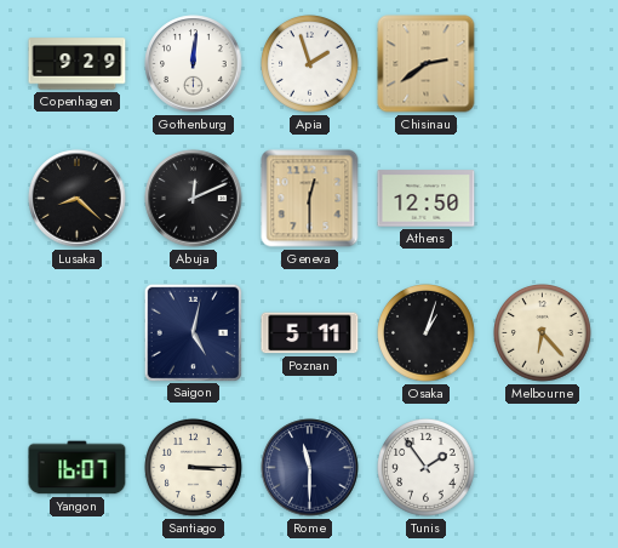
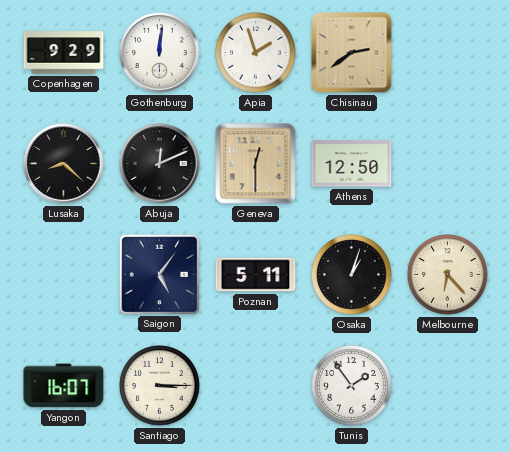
Saigon: 5:02 -> 5:06 (159, 274)
Rome: 11:30 -> none (310, 468)
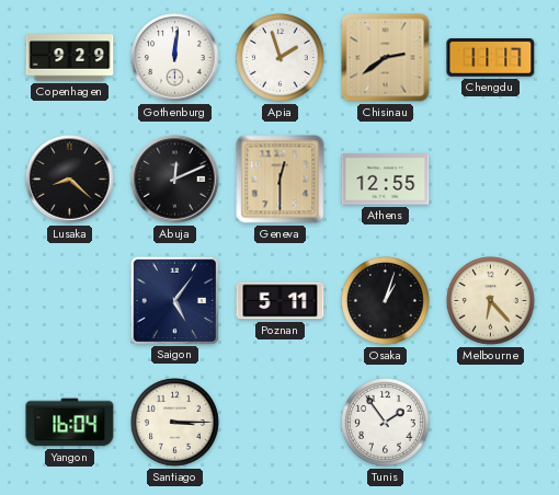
Chengdu: none -> 11:17 (491, 57)
Athens: 12:50 -> 12:55 (386, 180)
Yangon: 16:07 -> 16:04 (70, 423)
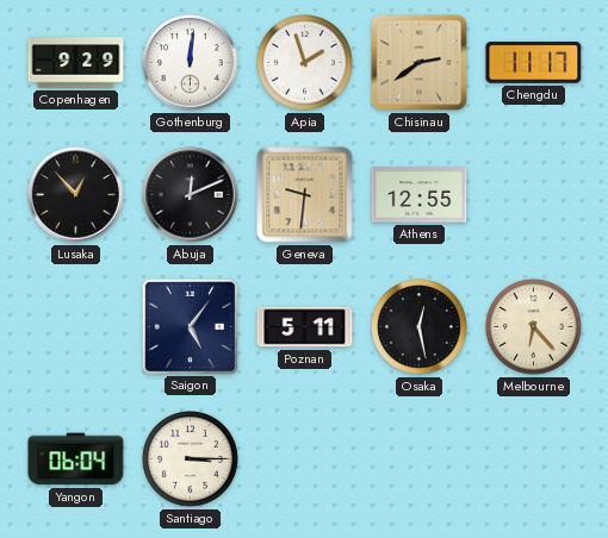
Lusaka: 8:22 -> 12:53 (76, 195)
Geneva: 12:30 -> 9:31 (305, 195)
Osaka: 1:03 -> 12:28 (420, 327)
Yangon: 16:04 -> 06:04 (76, 459)
Tunis: 1:54 -> none (386, 423)
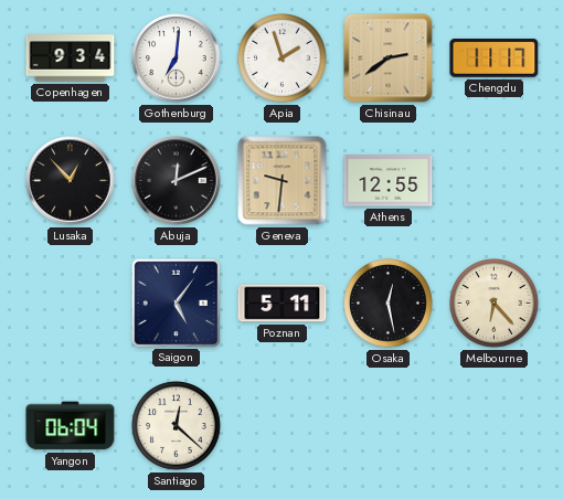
Copenhagen: 9:29 -> 9:34 (71, 59)
Gothenburg: 12:01 -> 7:01 (177, 59)
Santiago: 3:15 -> 12:22 (177, 426)
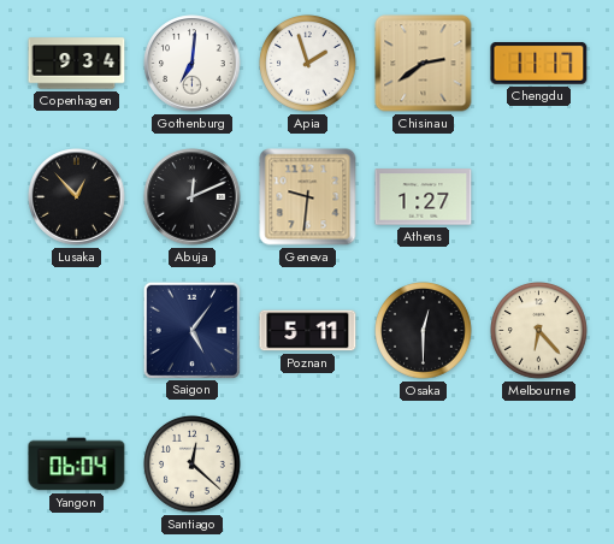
Athens: 12:55 -> 1:27 (424, 197)
Osaka: 12:28 -> 12:30 (424, 331)
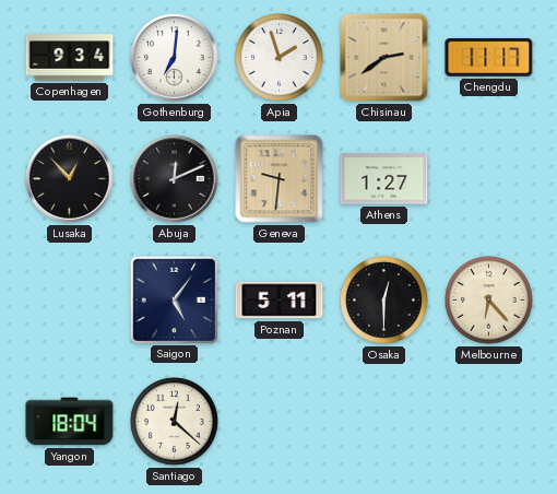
Yangon: 06:04 -> 18:04 (70, 422)
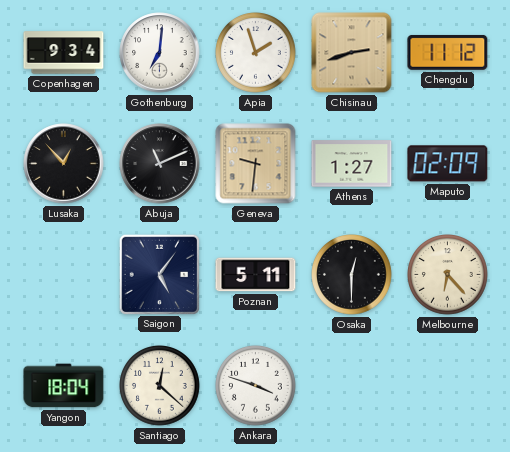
Chisinau: 2:39 -> 2:42 (352, 53)
Chengdu: 11:17 -> 11:12 (448, 52)
Abuja: 12:11 -> 11:11 (160, 164)
Maputo: none -> 02:09 (448, 164)
Ankara: none -> 3:48 (256, 386)
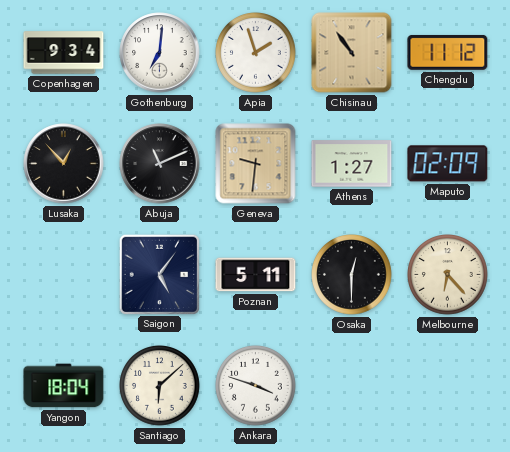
Chisinau: 2:42 -> 10:54 (352, 53)
Santiago: 12:22 -> 6:08 (160, 386)
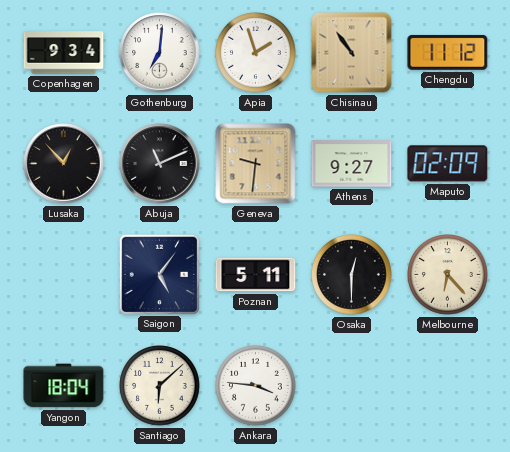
Athens: 1:27 -> 9:27 (352, 164)
Ankara: 3:48 -> 3:46 (256, 386)
